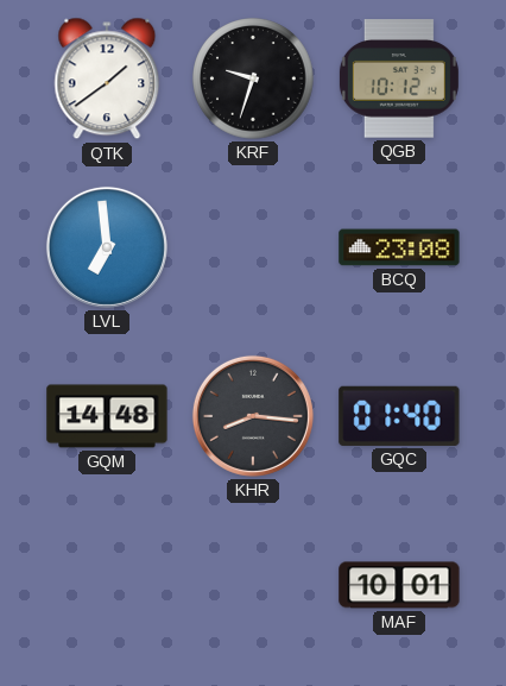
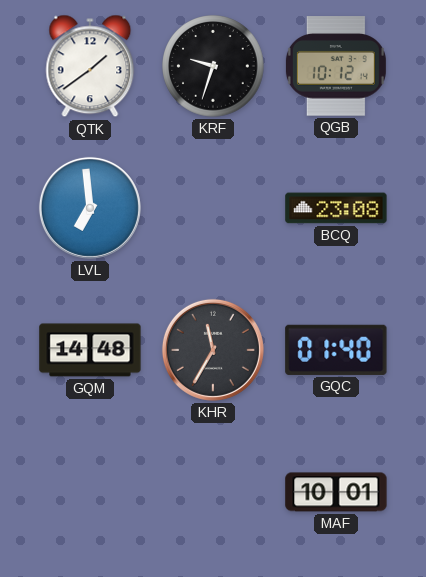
KHR: 8:16 -> 11:35 (213, 350)
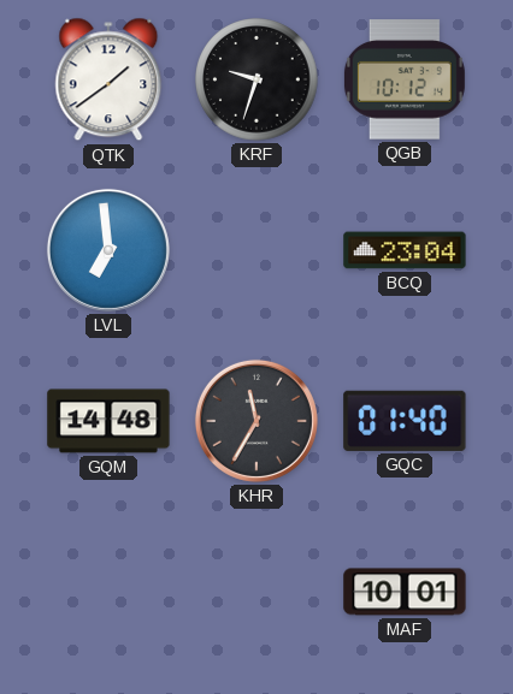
BCQ: 23:08 -> 23:04 (405, 250)
